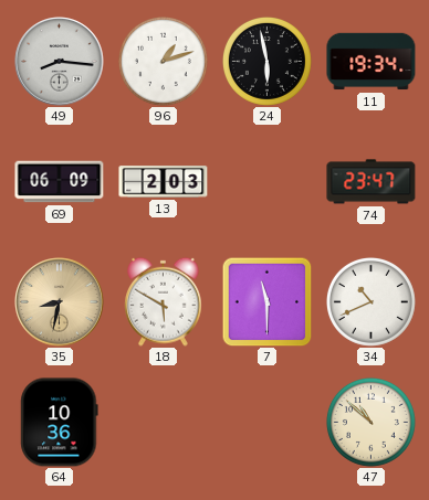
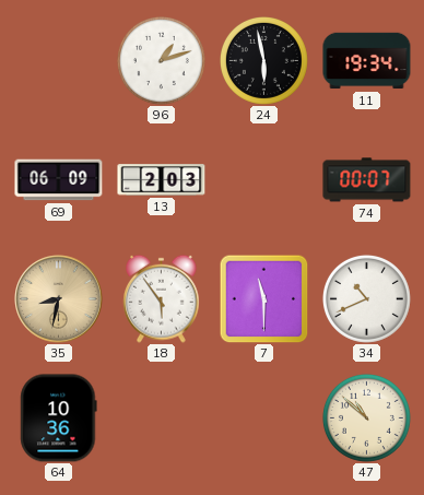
49: 8:16 -> none (60, 62)
74: 23:47 -> 00:07 (367, 180)
18: 5:50 -> 5:54 (162, 298)
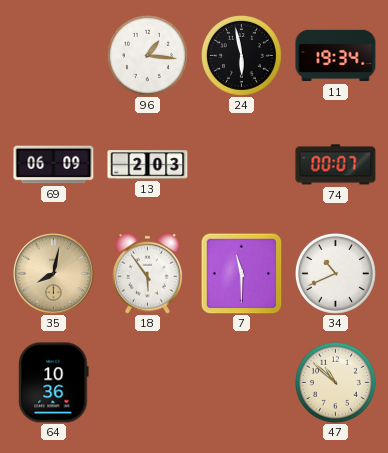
96: 1:12 -> 1:16 (147, 55)
35: 8:32 -> 8:02 (54, 274)
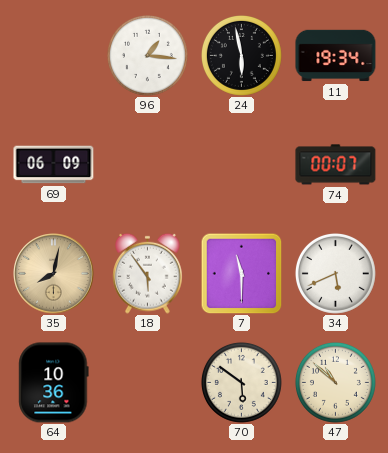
13: 2:03 -> none (148, 165)
34: 10:41 -> 5:41 (335, 273)
70: none -> 5:51 (241, 382)
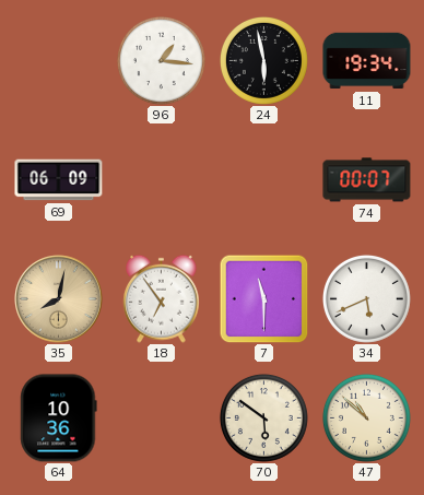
18: 5:54 -> 6:54 (162, 298)
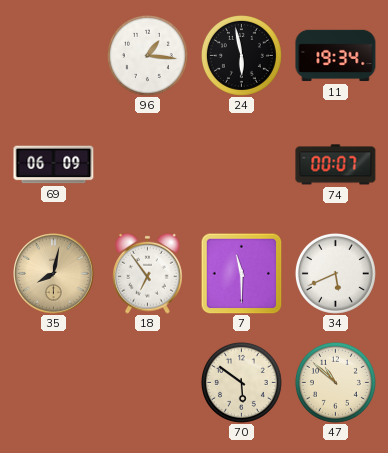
64: 10:36 -> none (59, 419)
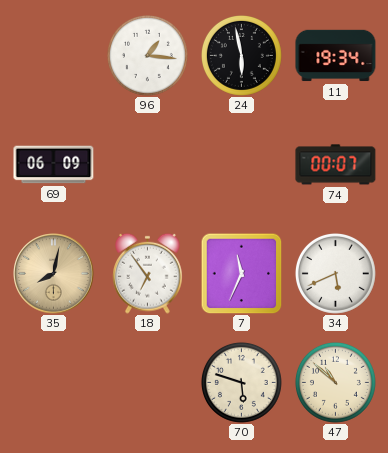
7: 11:30 -> 11:34 (241, 273)
70: 5:51 -> 5:48 (241, 382)
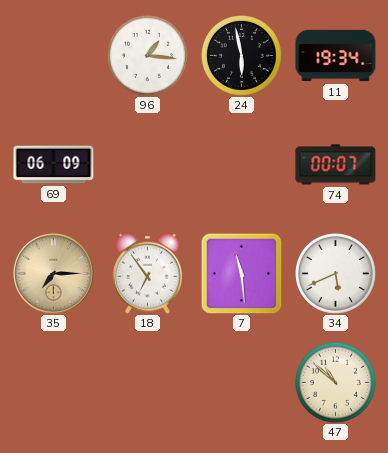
35: 8:02 -> 7:15 (54, 274)
7: 11:34 -> 11:29 (241, 273)
70: 5:48 -> none (241, 382)
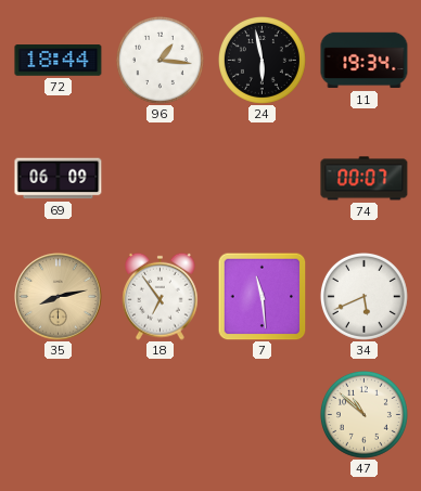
72: none -> 18:44 (59, 61)
35: 7:15 -> 8:13 (59, 297)
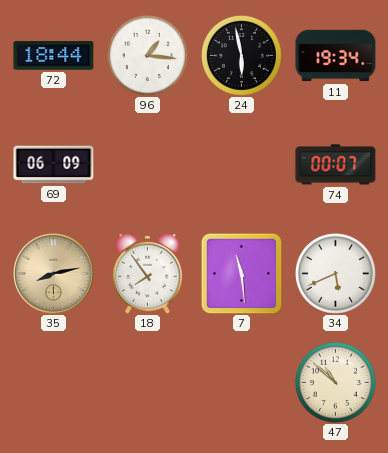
18: 6:54 -> 7:54 (148, 273)
